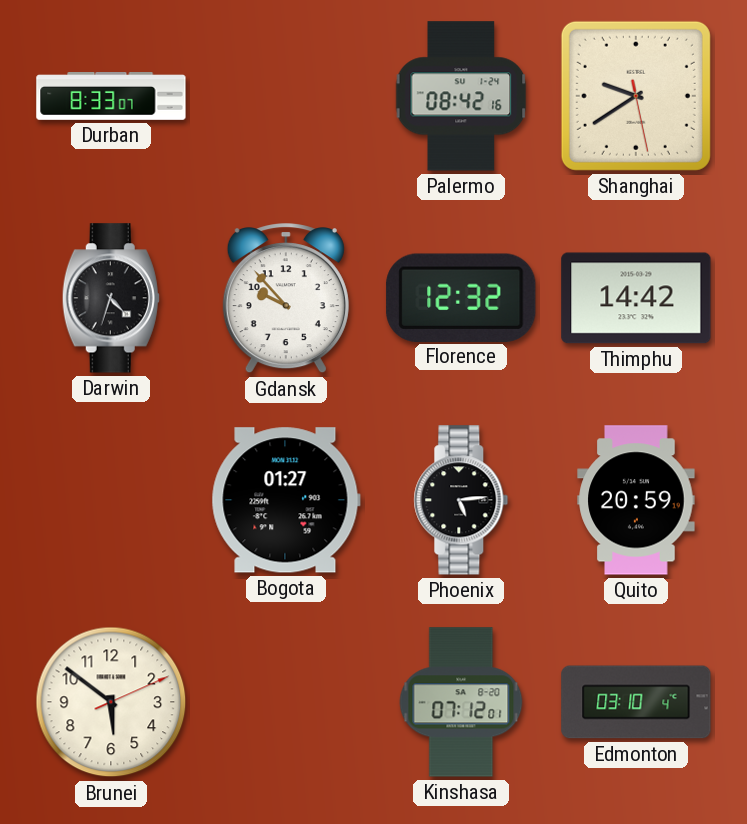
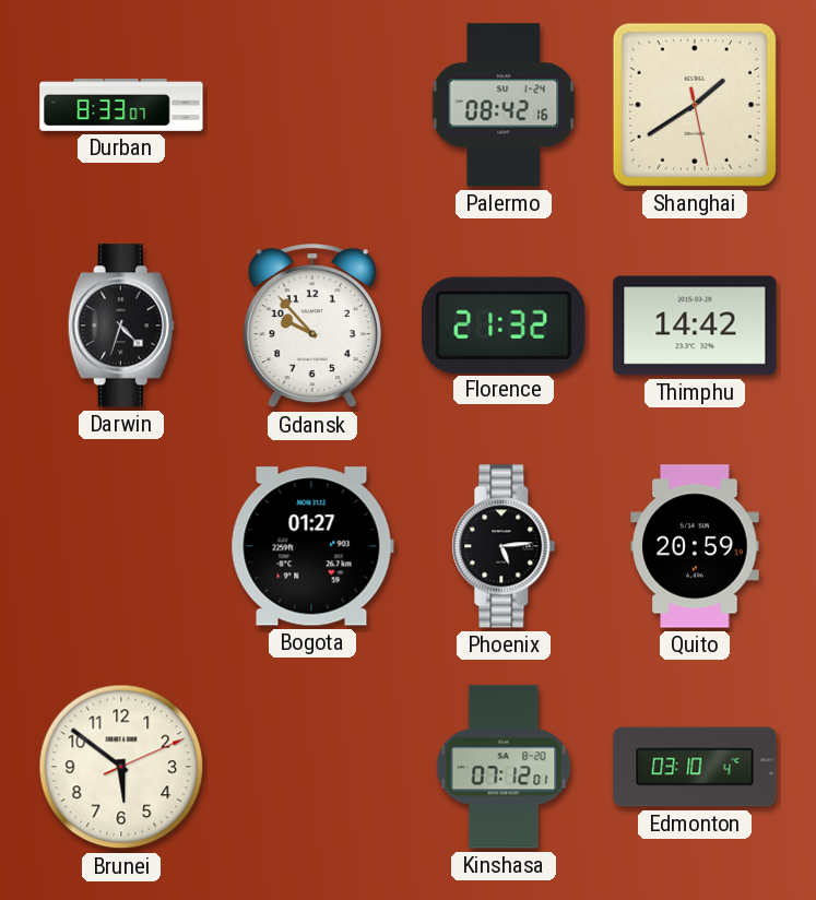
Shanghai: 9:39 -> 1:39 (695, 105)
Florence: 12:32 -> 21:32 (504, 324)
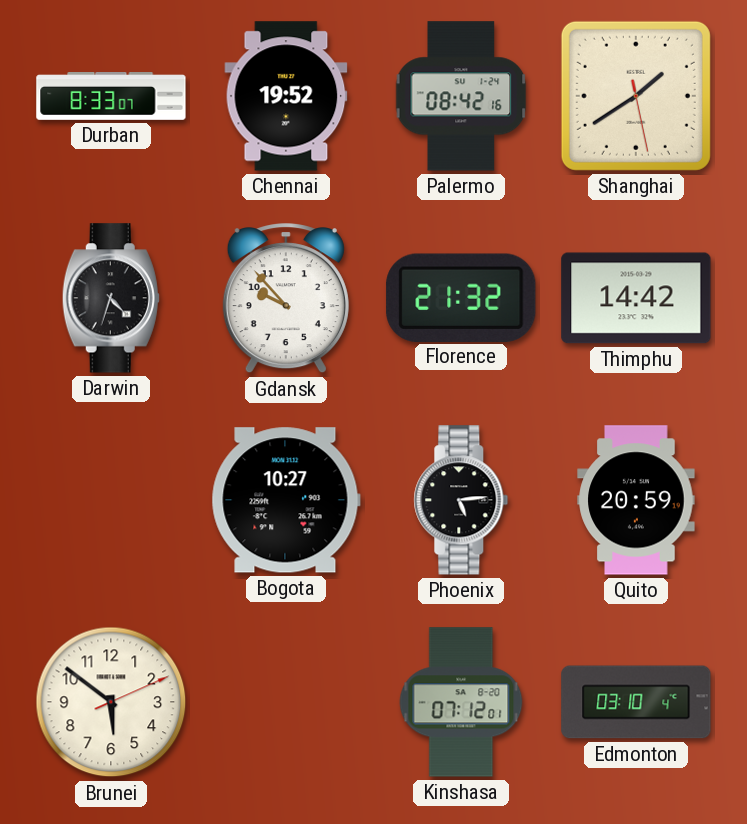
Chennai: none -> 19:52 (286, 96)
Bogota: 01:27 -> 10:27 (286, 500)
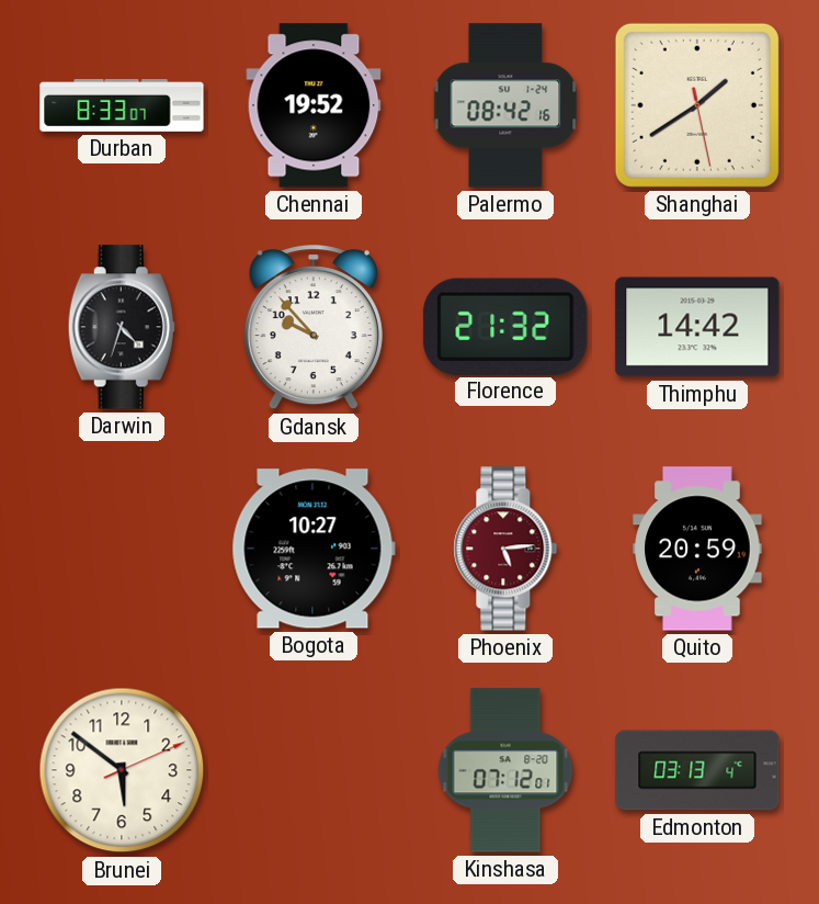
Phoenix dial: black -> burgundy (505, 549)
Edmonton: 03:10 -> 03:13 (697, 770)
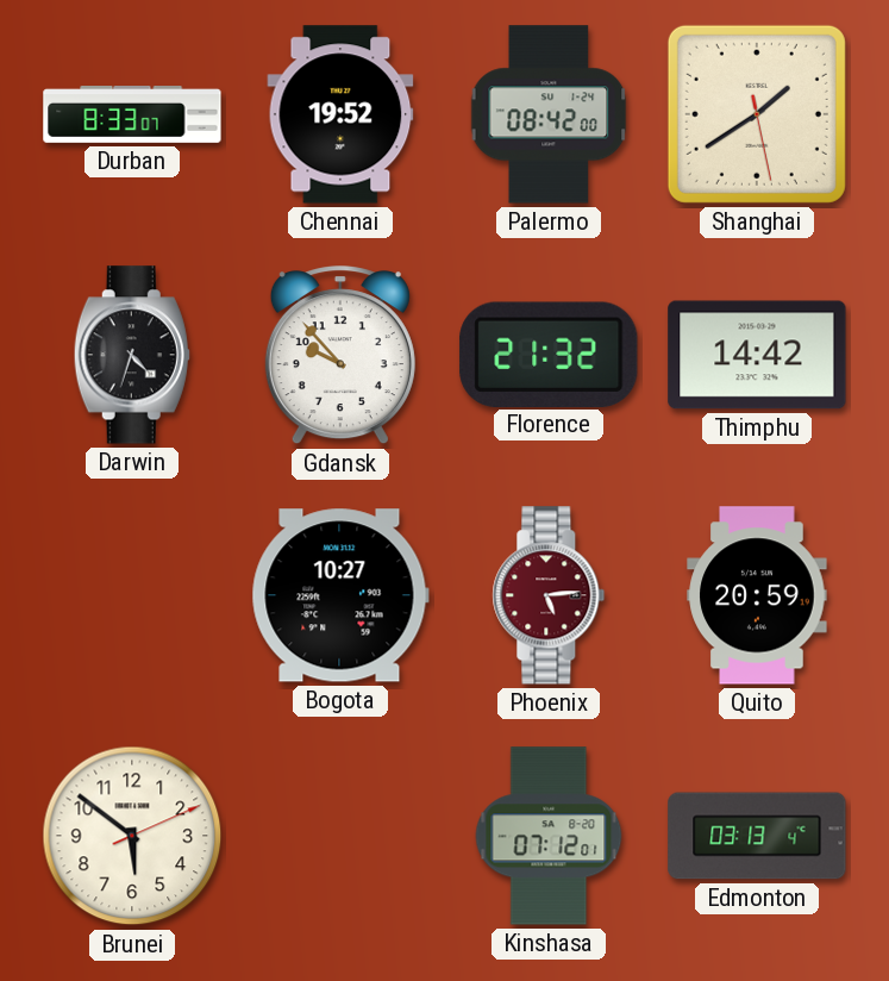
Palermo: 08:42:16 -> 08:42:00 (549, 114)
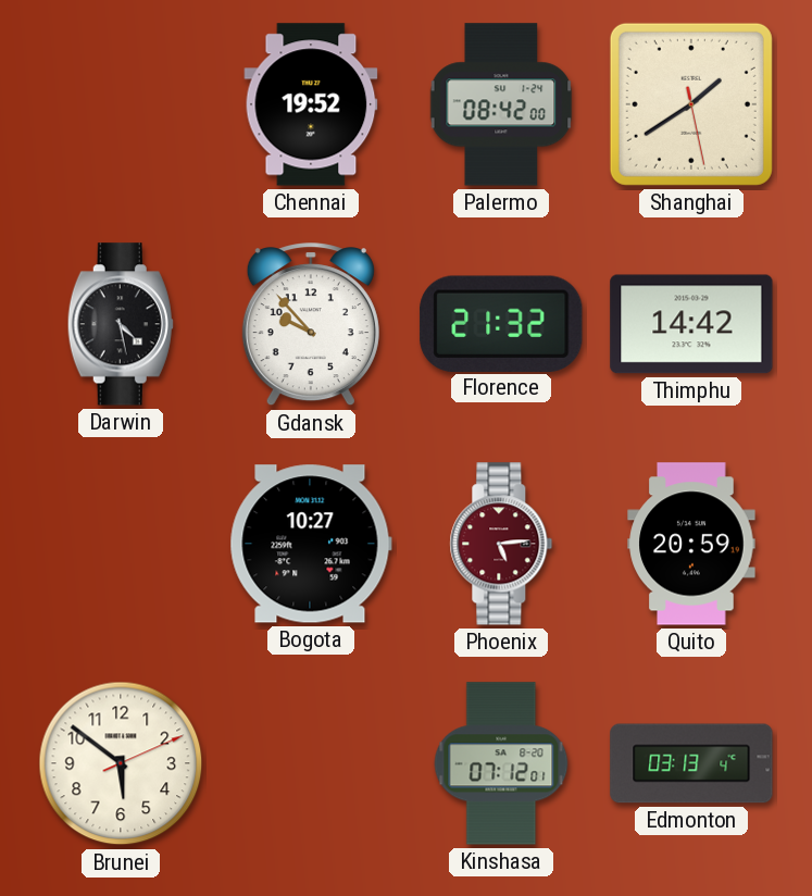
Durban: 8:33 -> none (132, 115)
Darwin: 4:33 -> 4:28 (121, 324)
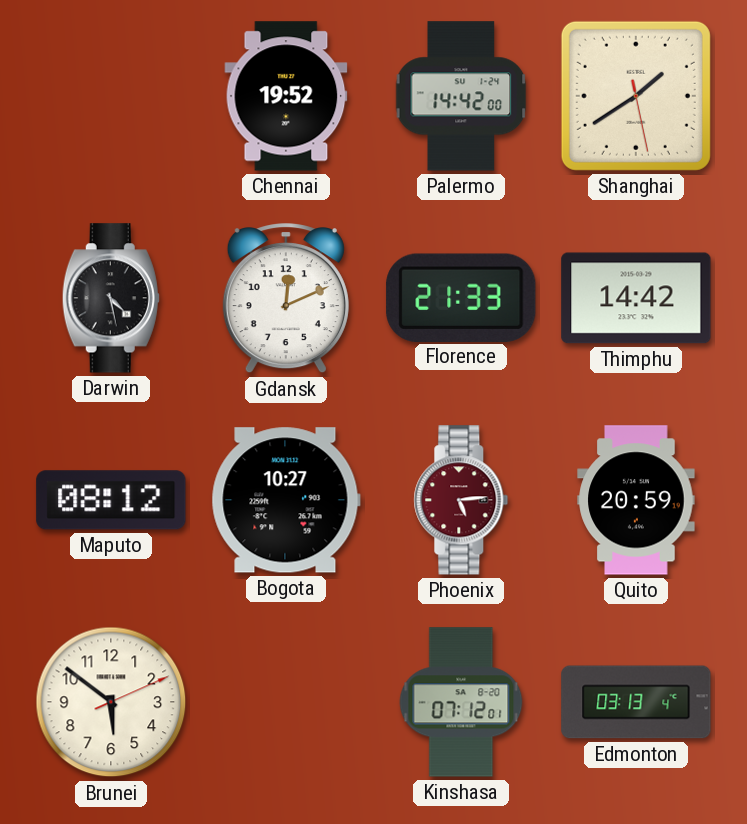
Palermo: 08:42 -> 14:42 (461, 96)
Gdansk: 9:53 -> 12:11 (286, 299)
Florence: 21:32 -> 21:33 (461, 297)
Maputo: none -> 08:12 (111, 500)
